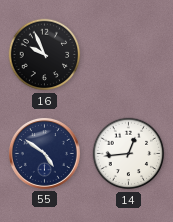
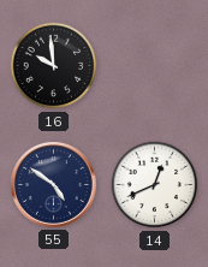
16: 9:56 -> 9:59 (54, 66)
14: 12:44 -> 12:41 (155, 185)
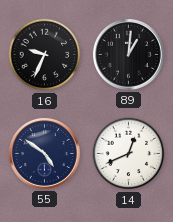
16: 9:59 -> 9:34 (45, 55)
89: none -> 1:01 (128, 54)
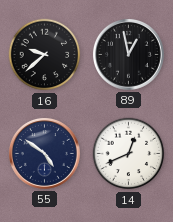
16: 9:34 -> 9:38 (45, 55)
89: 1:01 -> 12:58 (128, 54)
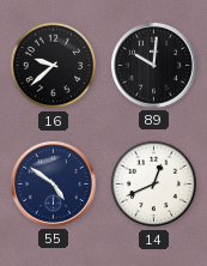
89: 12:58 -> 10:01 (153, 65)
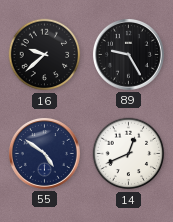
89: 10:01 -> 9:25 (128, 54)
